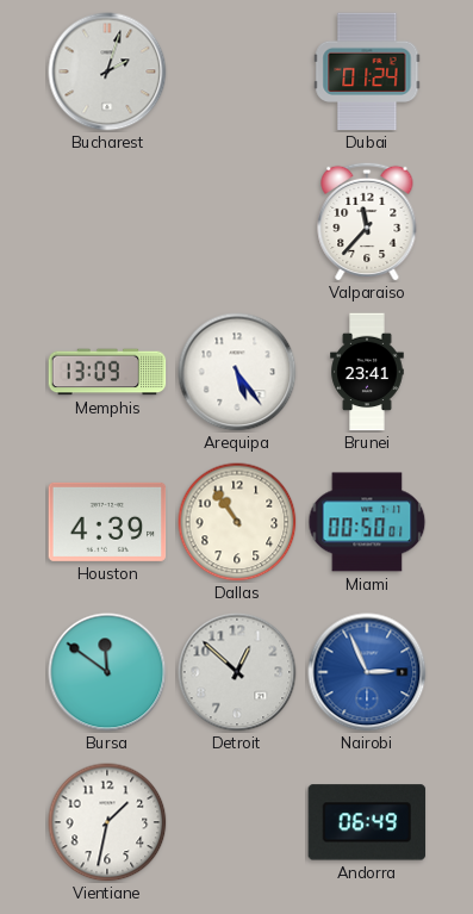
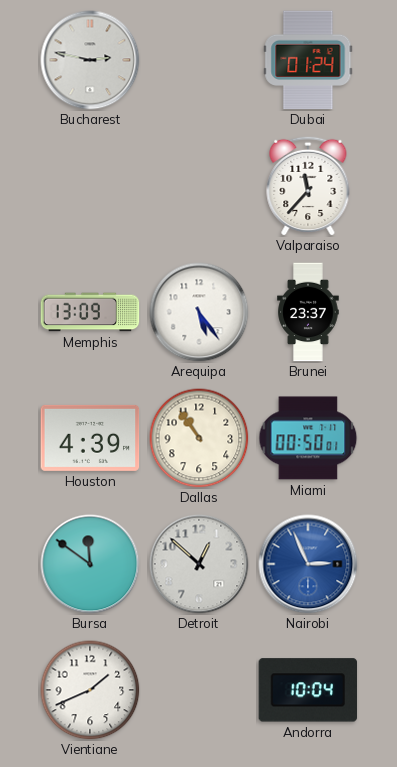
Bucharest: 2:03 -> 2:47 (90, 60)
Brunei: 23:41 -> 23:37 (308, 312)
Vientiane: 1:32 -> 1:41 (90, 690)
Andorra: 06:49 -> 10:04 (308, 690)
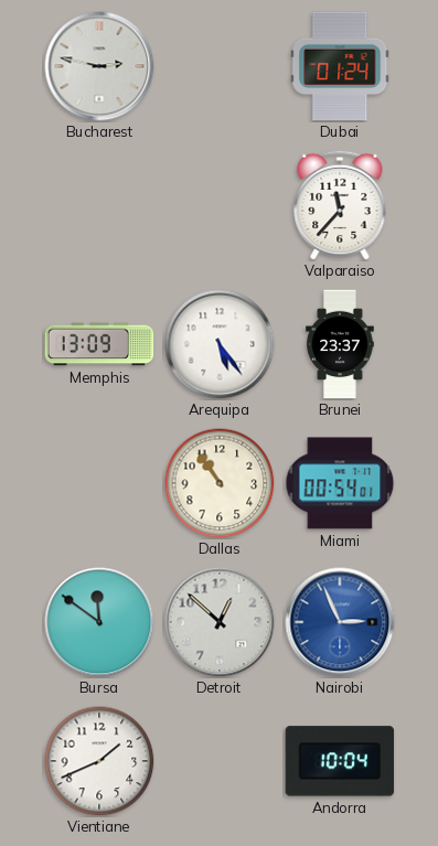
Houston: 4:39 -> none (90, 438)
Miami: 00:50 -> 00:54 (340, 483)
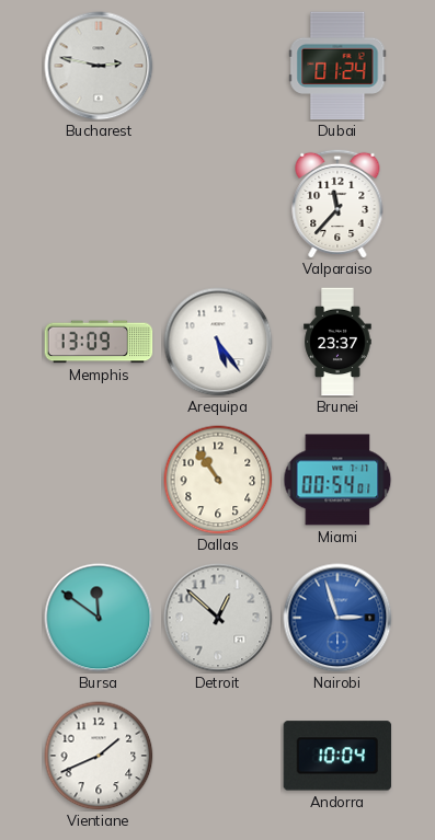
Nairobi: 2:56 -> 2:57 (337, 618)
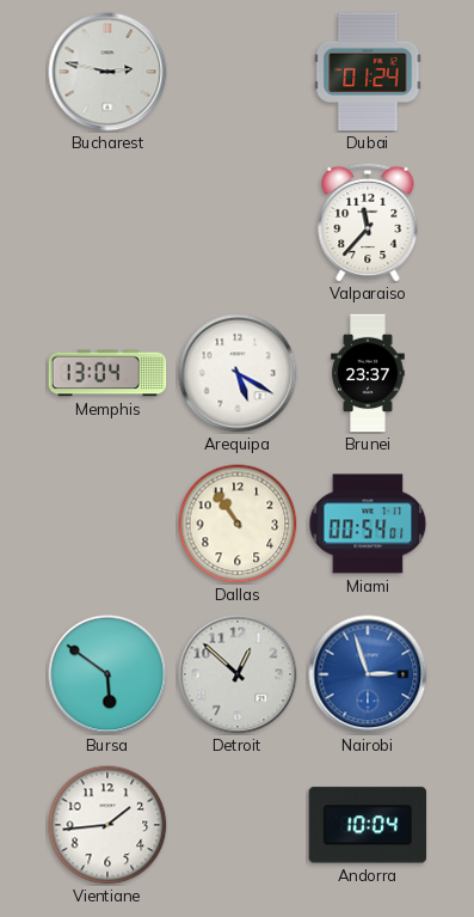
Memphis: 13:09 -> 13:04 (107, 373)
Arequipa: 5:24 -> 5:20 (238, 373)
Bursa: 11:51 -> 5:51 (107, 674)
Vientiane: 1:41 -> 1:44 (107, 825)
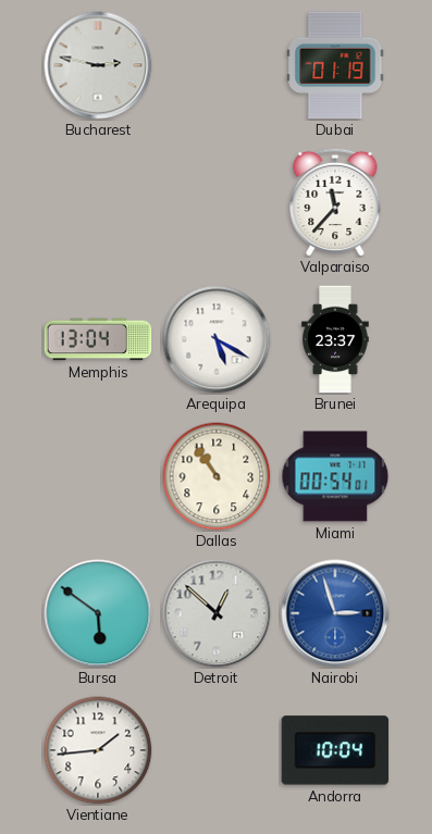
Dubai: 01:24 -> 01:19 (335, 65)
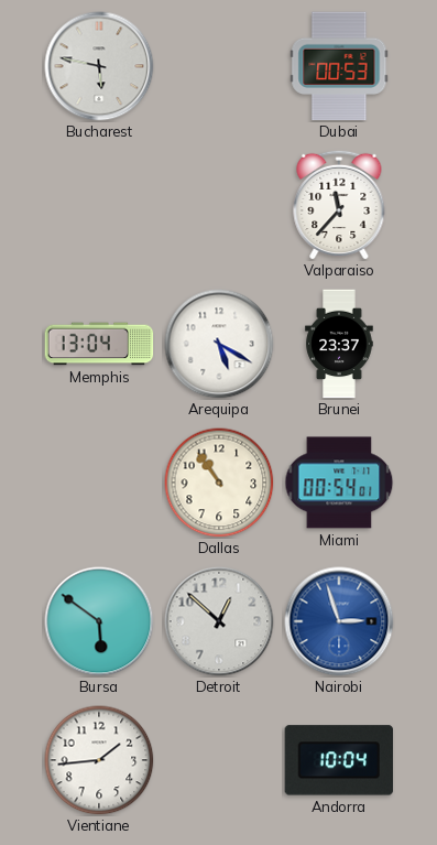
Bucharest: 2:47 -> 5:47 (99, 66)
Dubai: 01:19 -> 00:53 (339, 66)
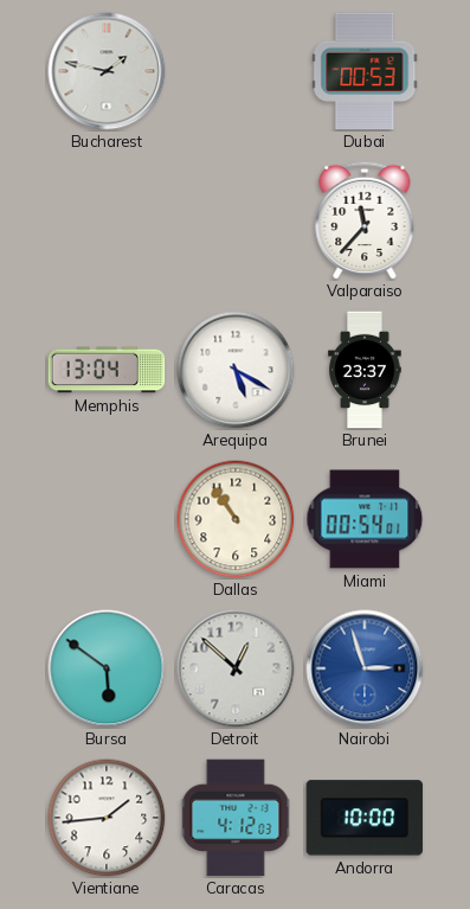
Bucharest: 5:47 -> 1:47 (107, 71)
Caracas: none -> 4:12 (236, 818)
Andorra: 10:04 -> 10:00 (365, 818)
